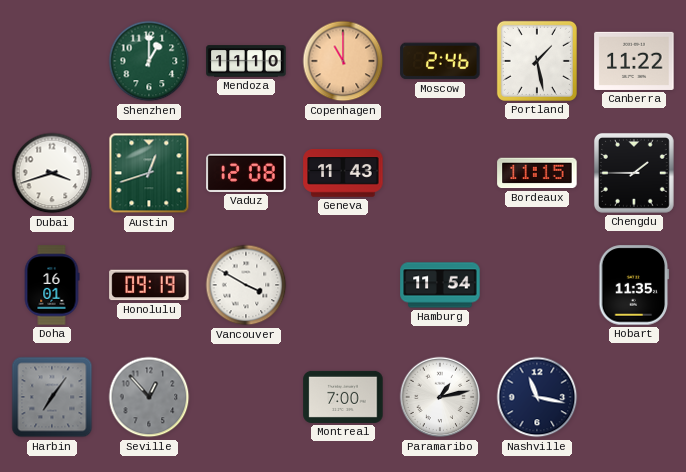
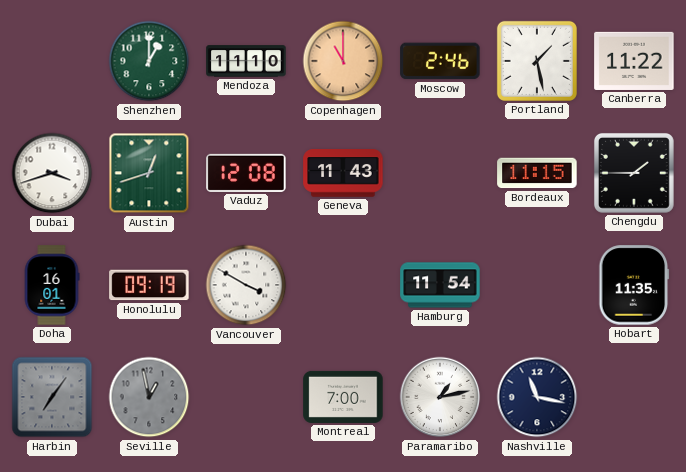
Seville: 12:53 -> 12:58 (149, 397)
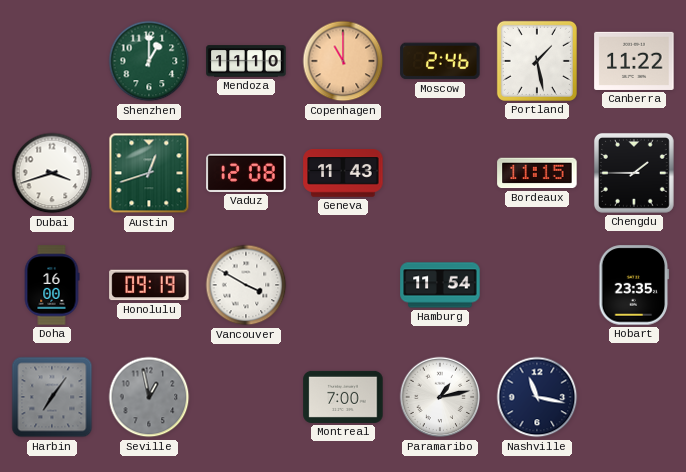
Doha: 16:01 -> 16:00 (52, 285)
Hobart: 11:35 -> 23:35 (634, 285)
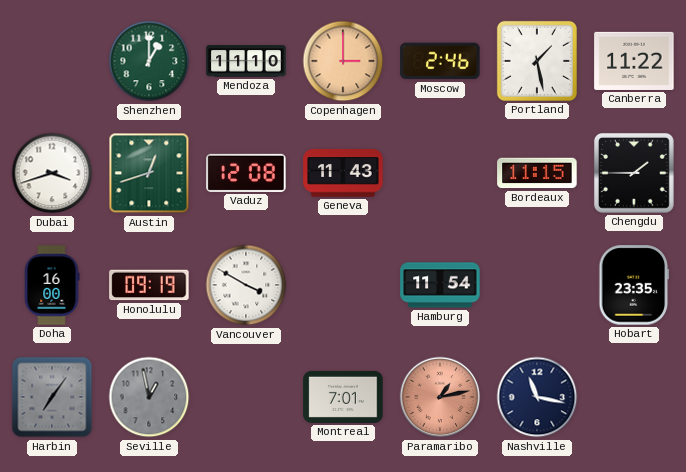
Copenhagen: 11:00 -> 3:00 (343, 61)
Montreal: 7:00 -> 7:01 (343, 397)
Paramaribo dial: white -> salmon (440, 397)
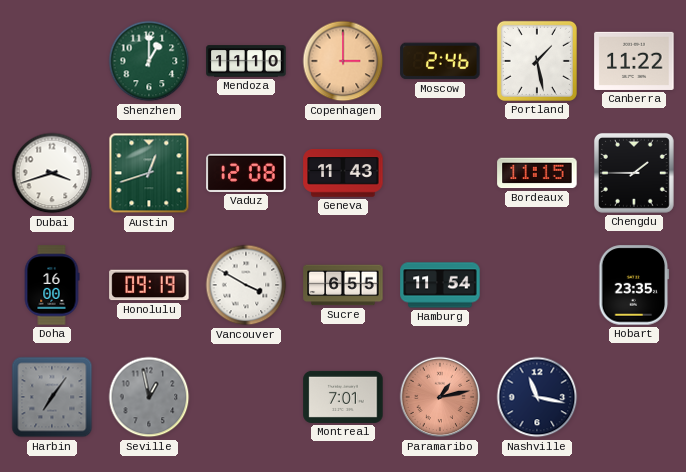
Sucre: none -> 6:55 (343, 285)
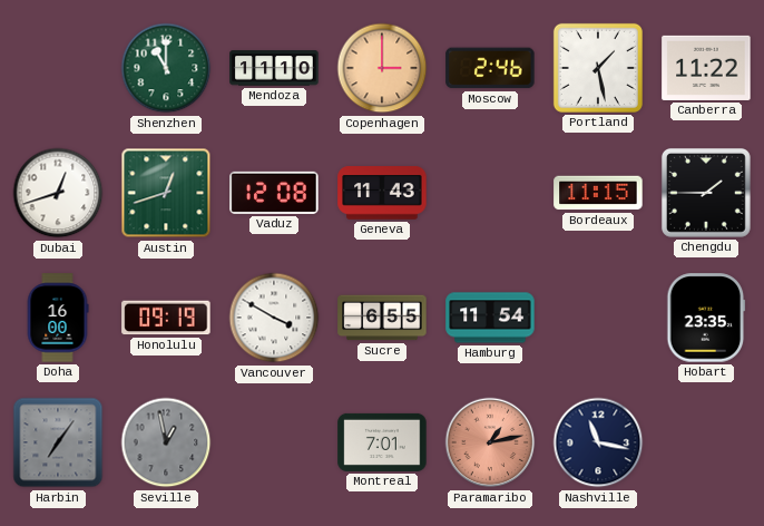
Shenzhen: 1:00 -> 11:00 (166, 68)
Dubai: 3:42 -> 12:42 (58, 193)
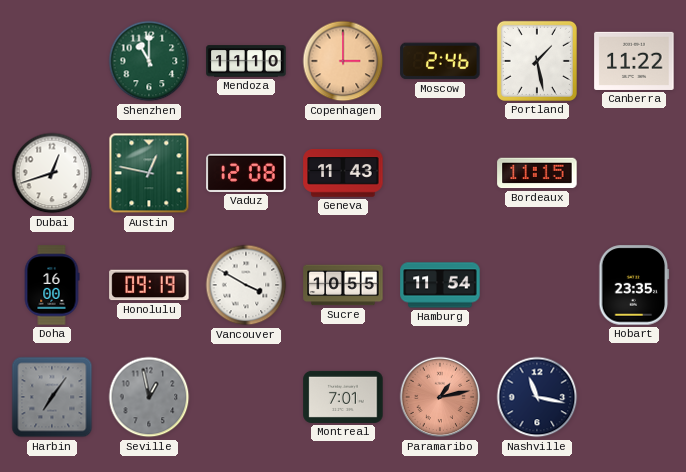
Austin: 12:42 -> 12:47 (149, 173)
Chengdu: 1:45 -> none (706, 193)
Sucre: 6:55 -> 10:55 (343, 285)
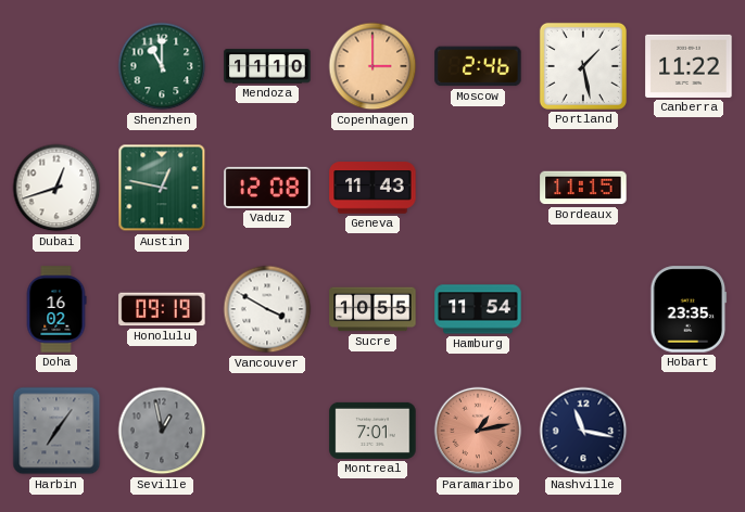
Doha: 16:00 -> 16:02 (56, 309)
